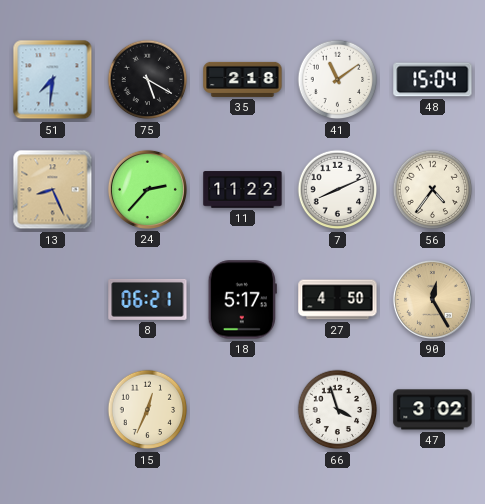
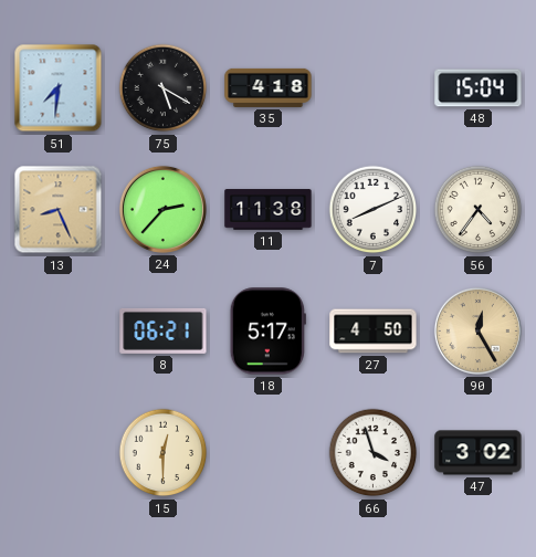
35: 2:18 -> 4:18 (269, 87)
41: 11:09 -> none (338, 80)
11: 11:22 -> 11:38 (269, 210)
15: 12:34 -> 12:30 (164, 453)
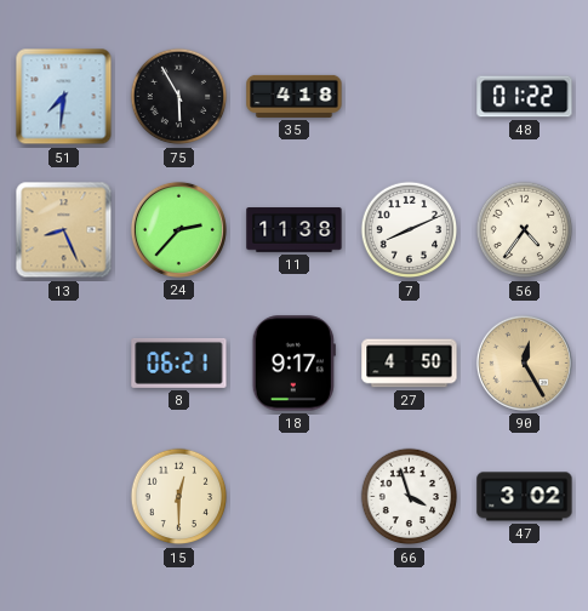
75: 5:20 -> 5:55 (179, 97)
48: 15:04 -> 01:22 (525, 97)
18: 5:17 -> 9:17 (293, 364)
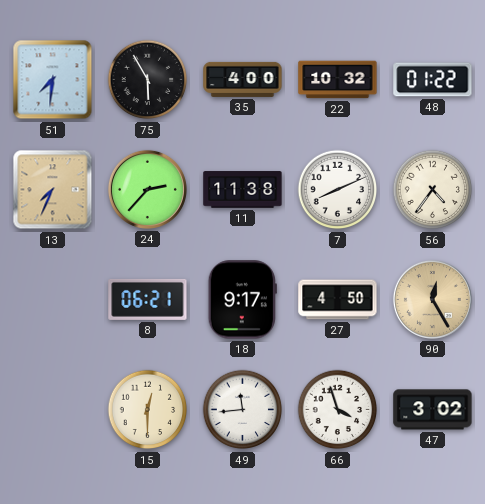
35: 4:18 -> 4:00 (243, 79)
22: none -> 10:32 (338, 80)
13: 8:26 -> 7:34 (53, 190)
49: none -> 11:44 (243, 410)
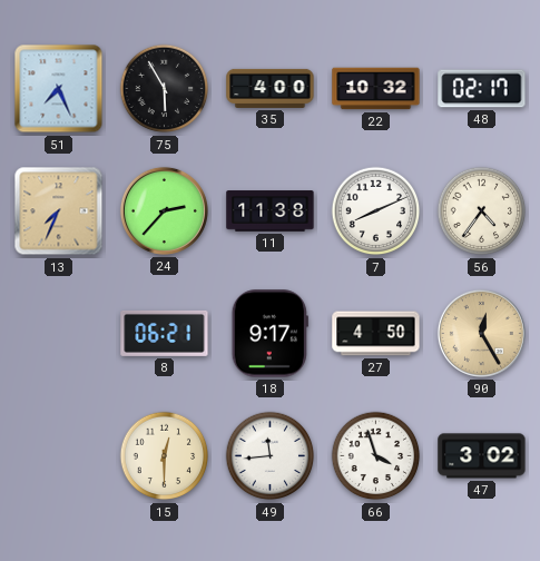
51: 7:31 -> 7:26 (59, 89)
48: 01:22 -> 02:17 (482, 89)
